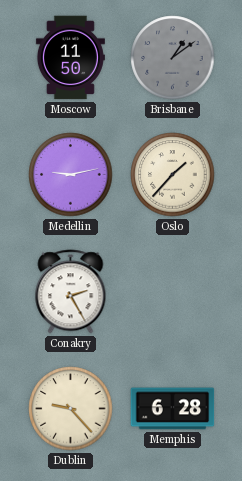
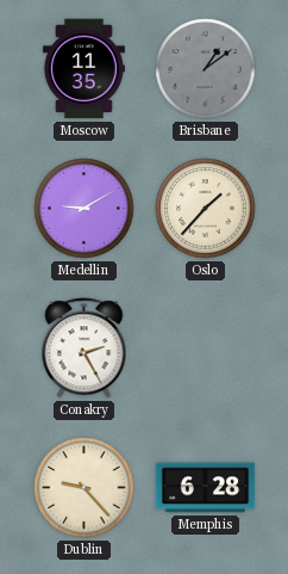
Moscow: 11:50 -> 11:35 (83, 69)
Medellin: 9:13 -> 9:10 (84, 209)
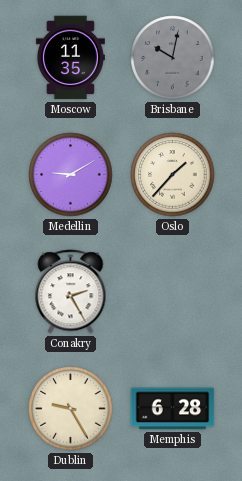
Brisbane: 1:09 -> 10:02 (173, 58)
Dublin: 9:23 -> 9:25 (71, 409)
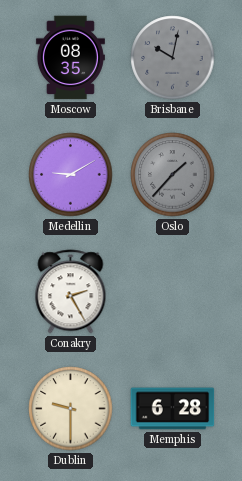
Moscow: 11:35 -> 08:35 (70, 58)
Oslo dial: cream -> grey (173, 175)
Dublin: 9:25 -> 9:30 (71, 409)
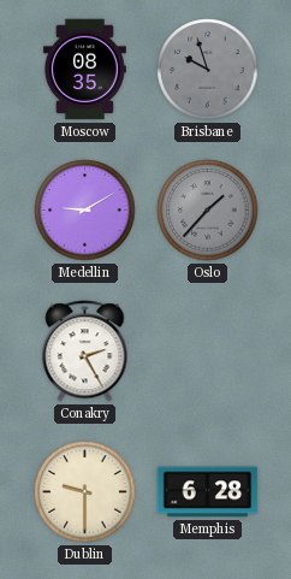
Brisbane: 10:02 -> 9:57 (208, 70)
